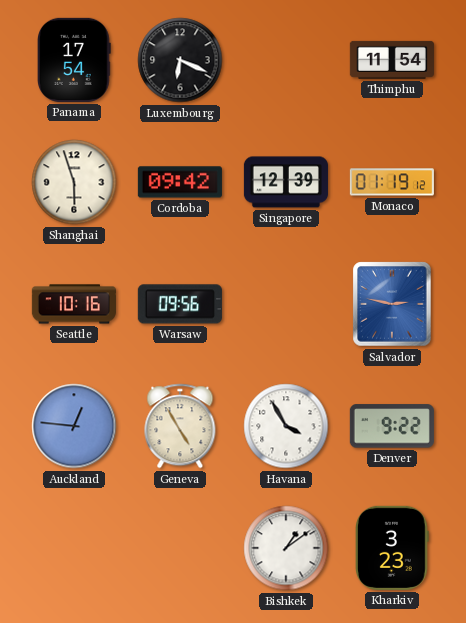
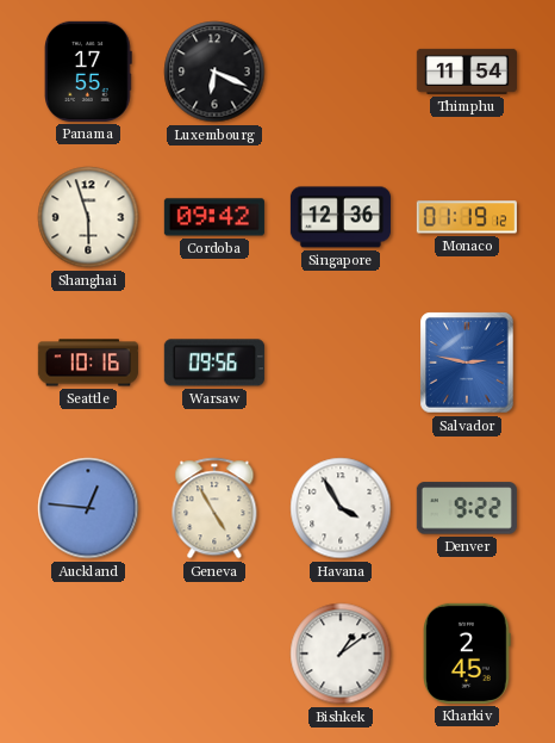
Panama: 17:54 -> 17:55 (89, 72)
Singapore: 12:39 -> 12:36 (341, 217)
Kharkiv: 3:23 -> 2:45 (468, 654)
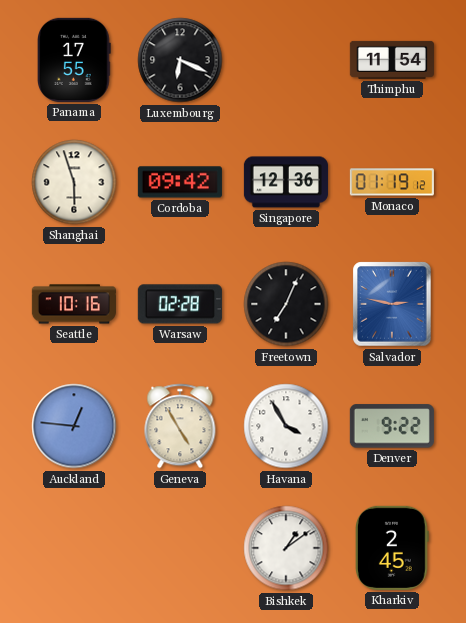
Warsaw: 09:56 -> 02:28 (180, 304)
Freetown: none -> 7:04 (286, 304)
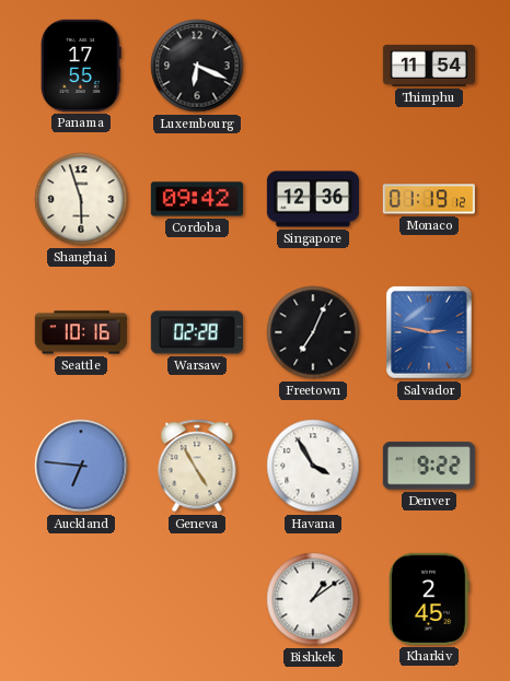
Auckland: 12:46 -> 6:46 (81, 466)
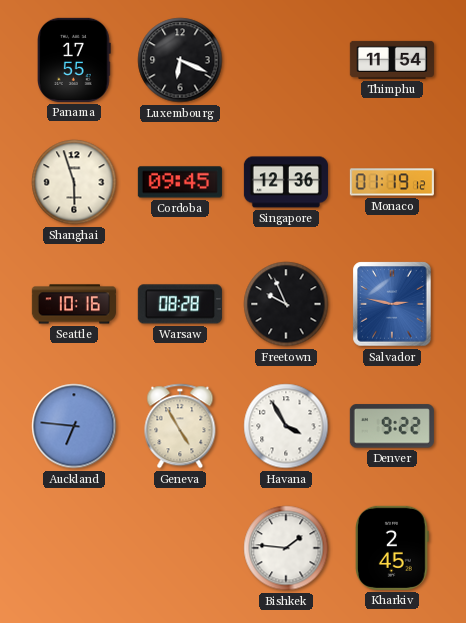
Cordoba: 09:42 -> 09:45 (180, 182)
Warsaw: 02:28 -> 08:28 (180, 304)
Freetown: 7:04 -> 9:56 (286, 304)
Bishkek: 1:09 -> 1:46 (286, 548)
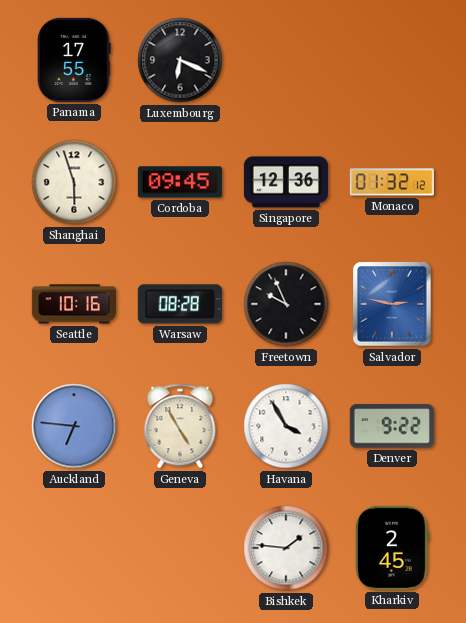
Thimphu: 11:54 -> none (392, 60)
Monaco: 01:19 -> 01:32 (392, 182)
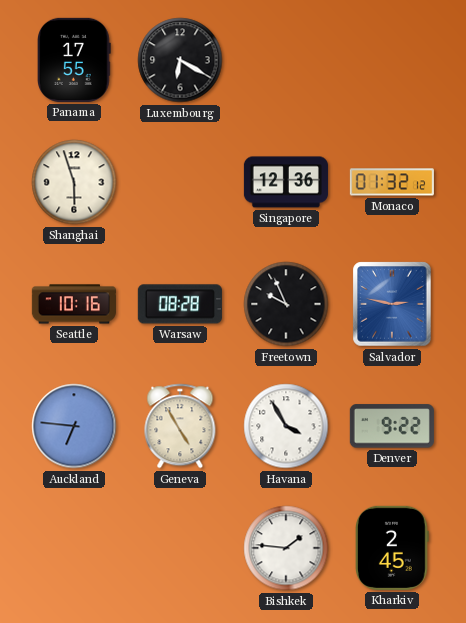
Luxembourg: 6:19 -> 6:20 (180, 60)
Cordoba: 09:45 -> none (180, 182)
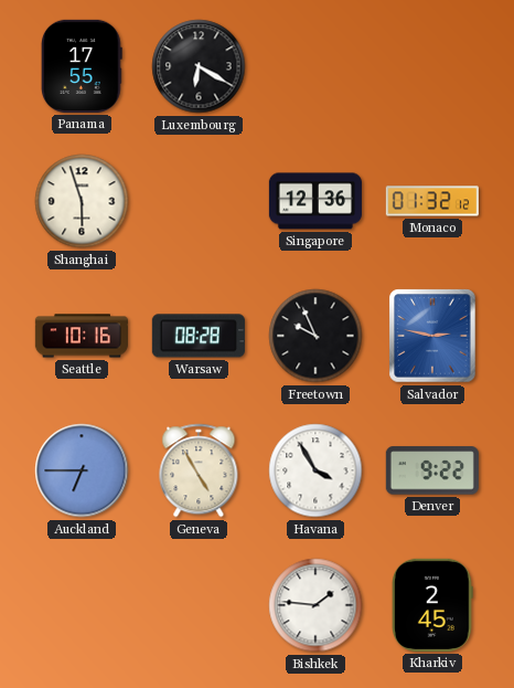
Auckland: 6:46 -> 6:45 (82, 470)
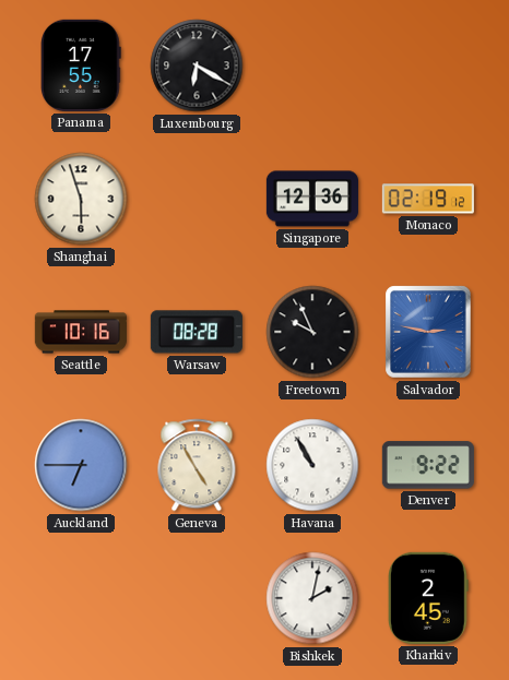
Monaco: 01:32 -> 02:19 (428, 199)
Havana: 3:55 -> 10:55 (312, 465)
Bishkek: 1:46 -> 2:02 (312, 598)
